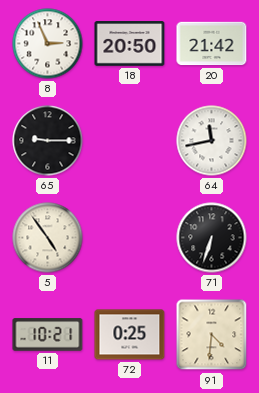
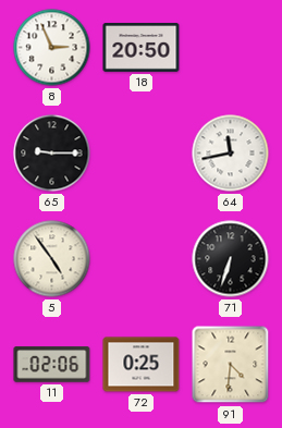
20: 21:42 -> none (212, 44)
11: 10:21 -> 02:06 (52, 365)
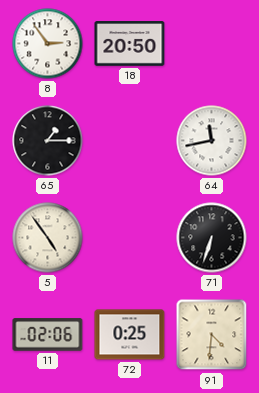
8: 2:56 -> 2:54 (48, 44)
65: 9:15 -> 1:15 (48, 141)
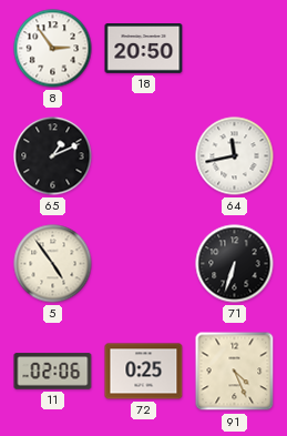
65: 1:15 -> 1:11 (53, 156)
91: 4:31 -> 4:26 (235, 372)
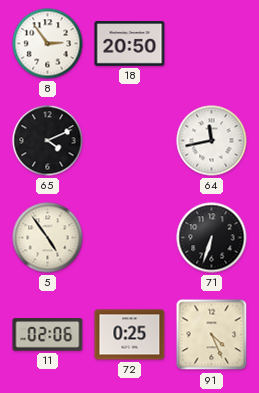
65: 1:11 -> 4:11 (48, 141)
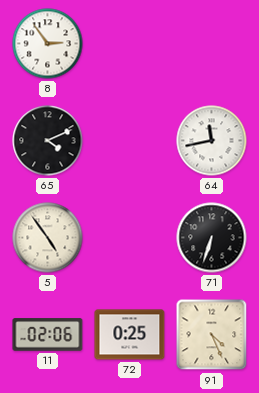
18: 20:50 -> none (130, 44)
